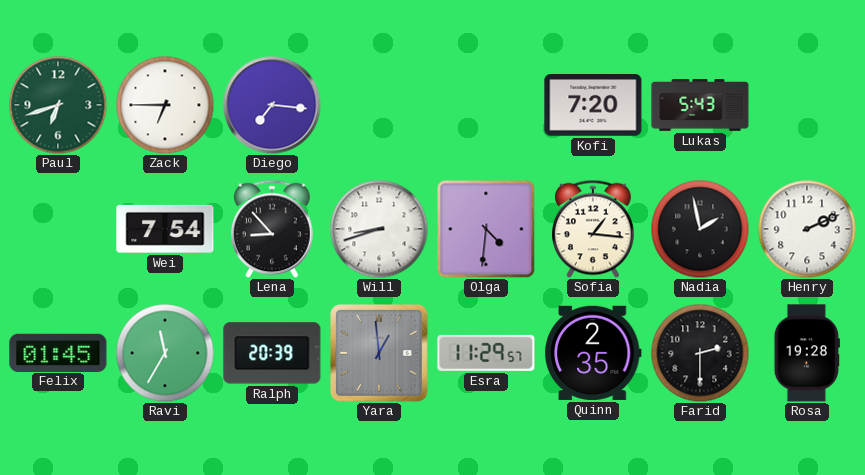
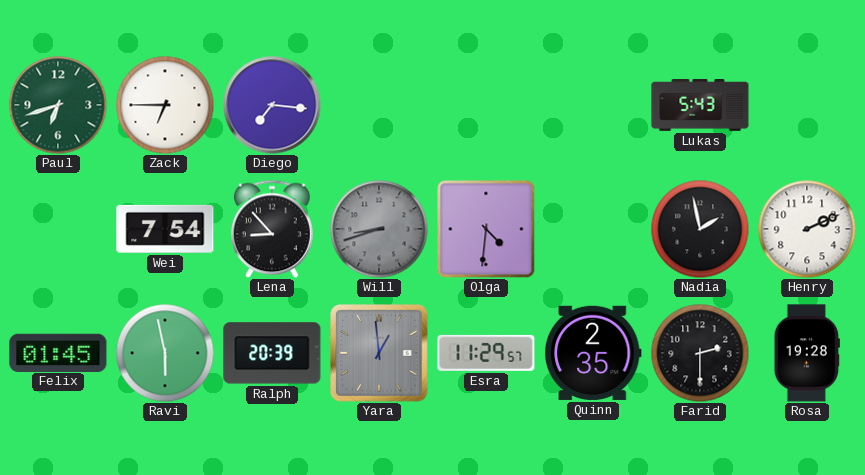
Kofi: 7:20 -> none (593, 105)
Will dial: white -> grey (379, 229)
Sofia: 1:16 -> none (594, 229)
Ravi: 11:35 -> 5:58 (165, 353)
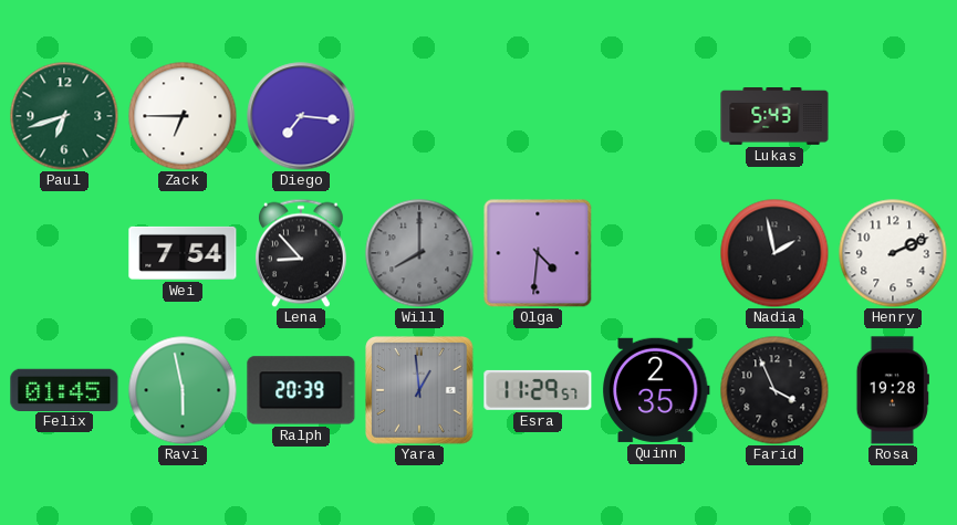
Will: 8:42 -> 8:00 (419, 253)
Farid: 2:30 -> 3:56 (774, 390)
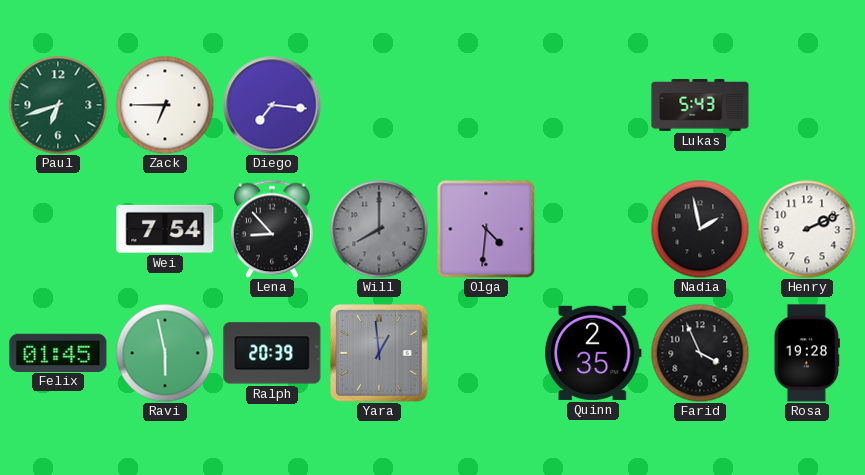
Esra: 11:29 -> none (538, 390)
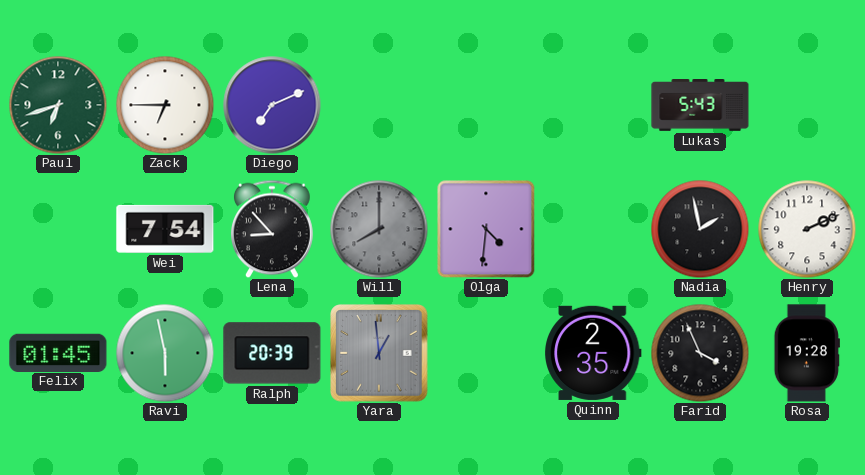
Diego: 7:16 -> 7:11 (272, 105)
